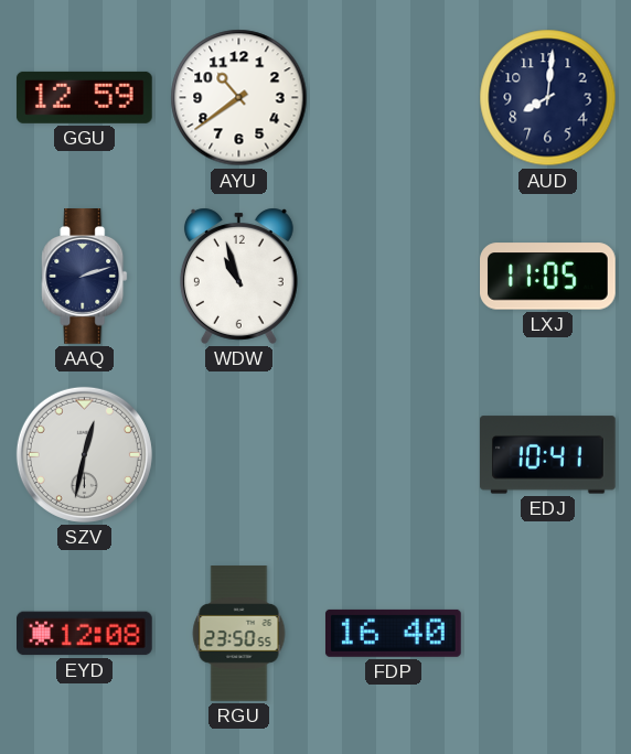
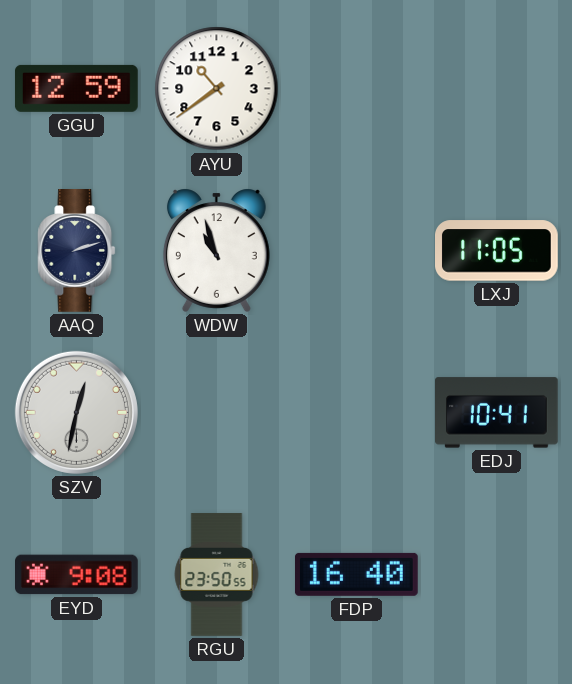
AUD: 8:01 -> none (548, 98)
EYD: 12:08 -> 9:08 (77, 575)
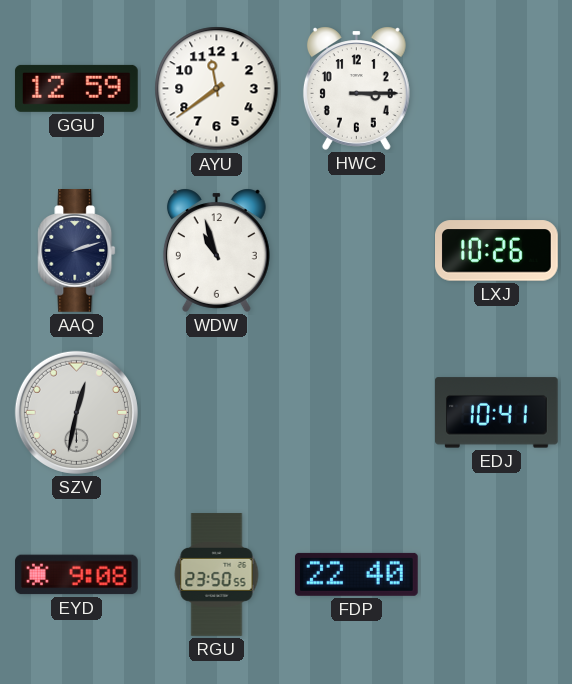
AYU: 10:39 -> 11:39 (217, 89)
HWC: none -> 3:15 (356, 88)
LXJ: 11:05 -> 10:26 (497, 251)
FDP: 16:40 -> 22:40 (357, 574)
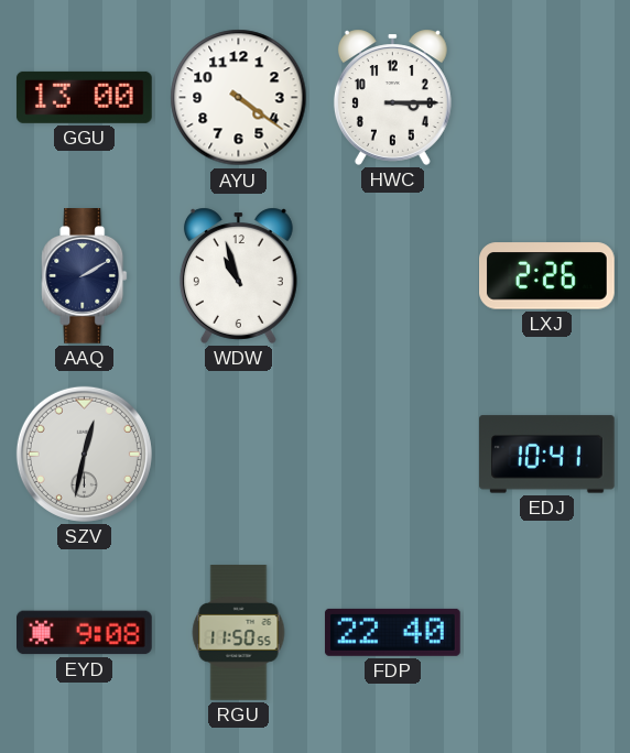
GGU: 12:59 -> 13:00 (84, 97)
AYU: 11:39 -> 4:21 (239, 98)
AAQ: 2:12 -> 2:10 (85, 276)
LXJ: 10:26 -> 2:26 (547, 276)
RGU: 23:50 -> 11:50 (239, 633)
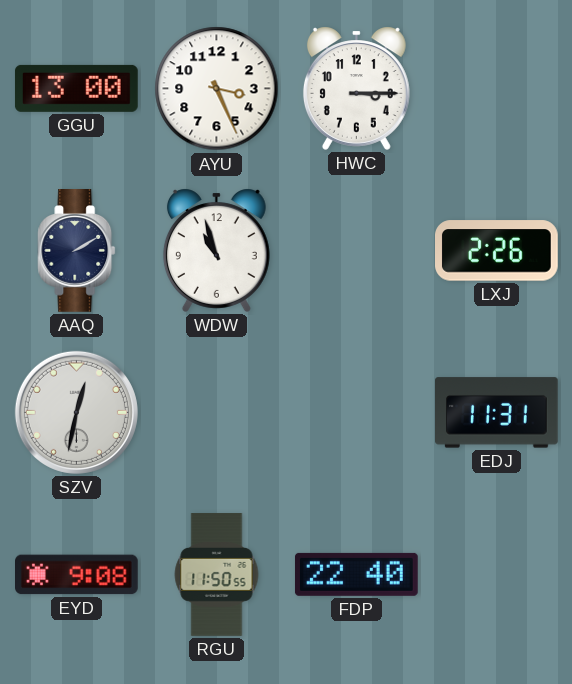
AYU: 4:21 -> 3:26 (217, 89)
EDJ: 10:41 -> 11:31 (497, 413)
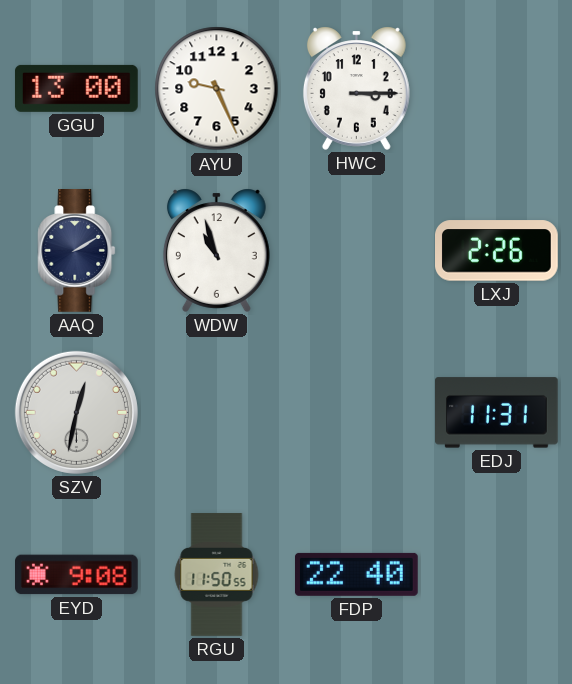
AYU: 3:26 -> 9:26 (217, 89)
